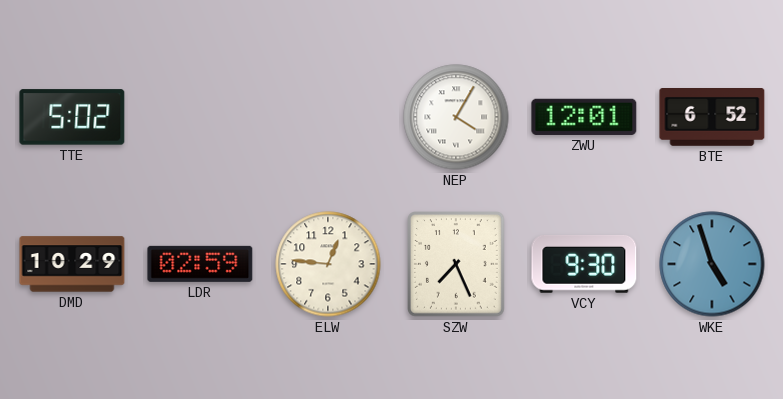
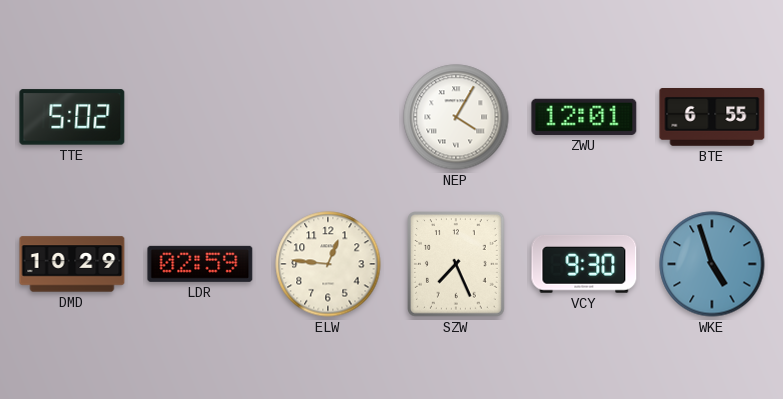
BTE: 6:52 -> 6:55 (712, 118)
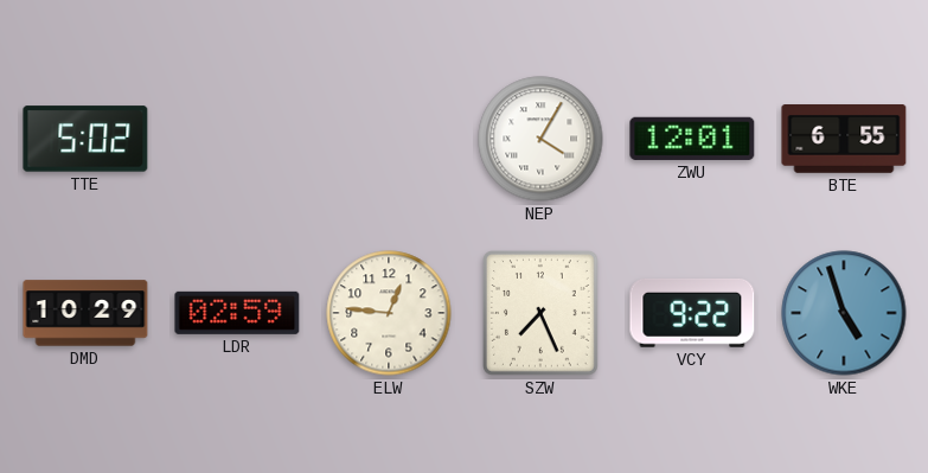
VCY: 9:30 -> 9:22 (692, 313)
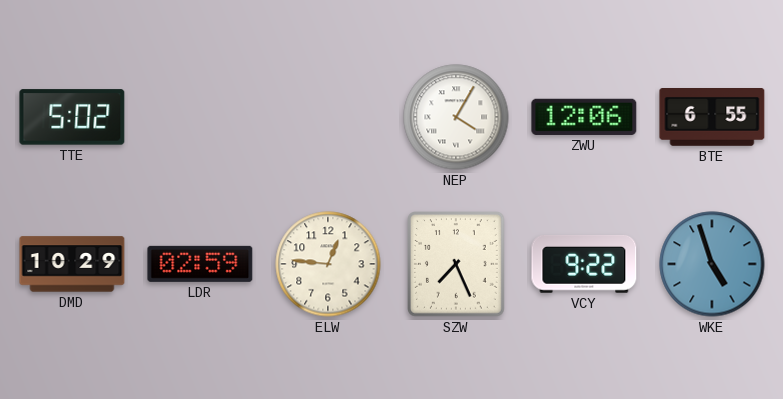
ZWU: 12:01 -> 12:06 (584, 117)
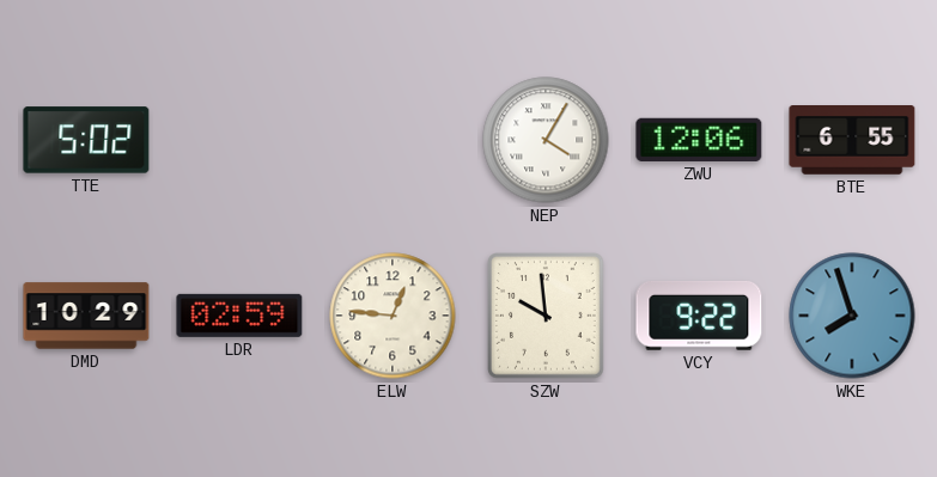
SZW: 7:26 -> 9:59 (547, 317)
WKE: 4:57 -> 7:57 (852, 316)
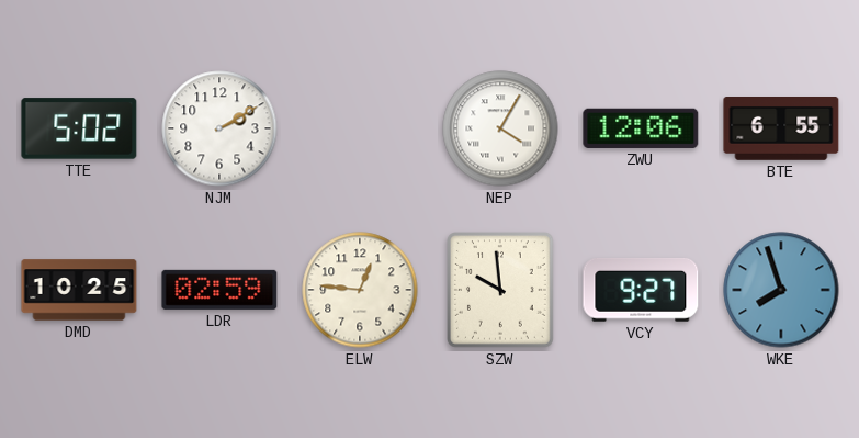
NJM: none -> 2:10 (219, 128)
DMD: 10:29 -> 10:25 (79, 290)
VCY: 9:22 -> 9:27 (641, 290)
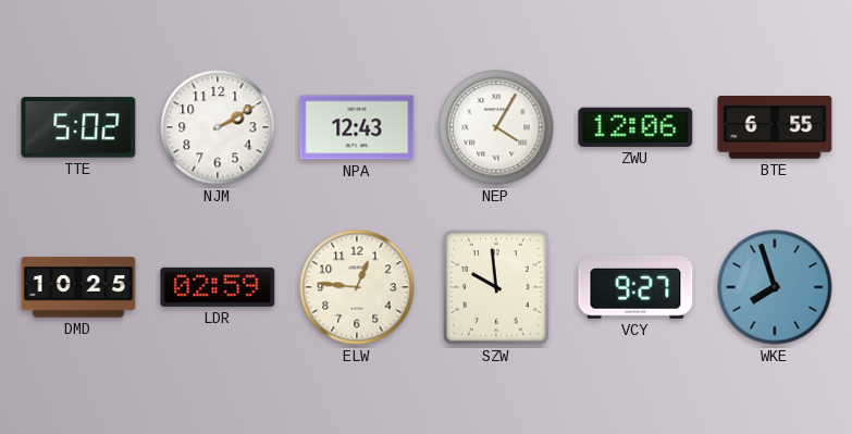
NPA: none -> 12:43 (357, 127)
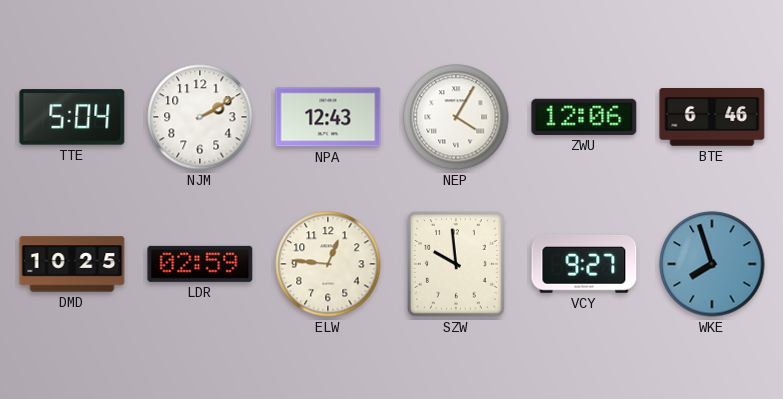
TTE: 5:02 -> 5:04 (72, 117)
BTE: 6:55 -> 6:46 (712, 118)
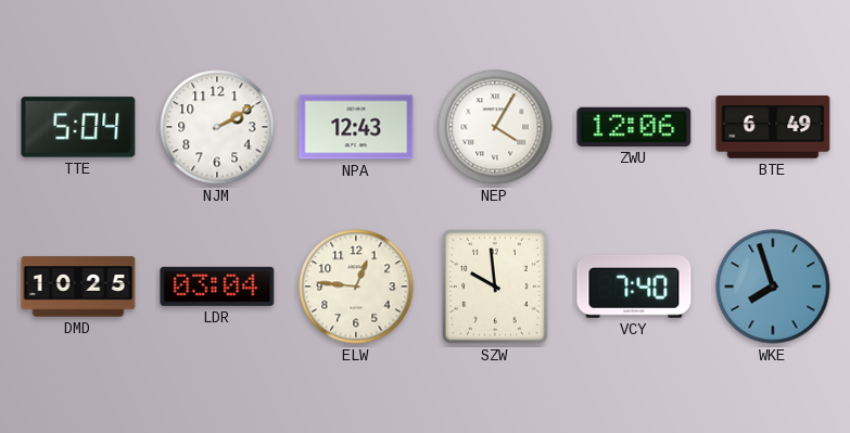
BTE: 6:46 -> 6:49 (773, 128)
LDR: 02:59 -> 03:04 (217, 286)
VCY: 9:27 -> 7:40 (634, 286)
